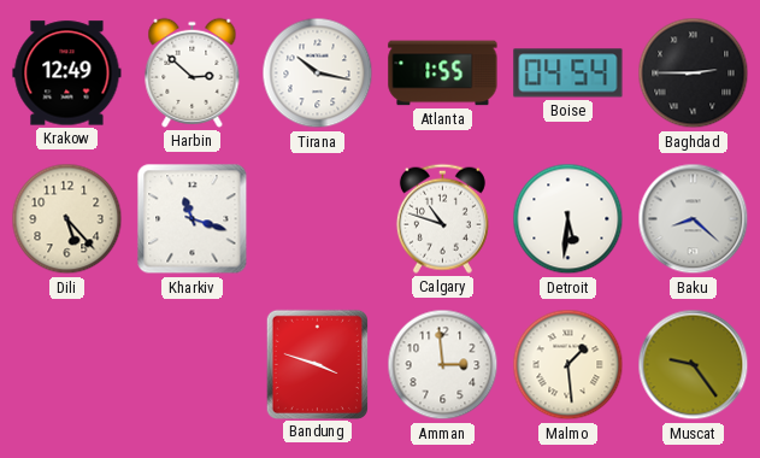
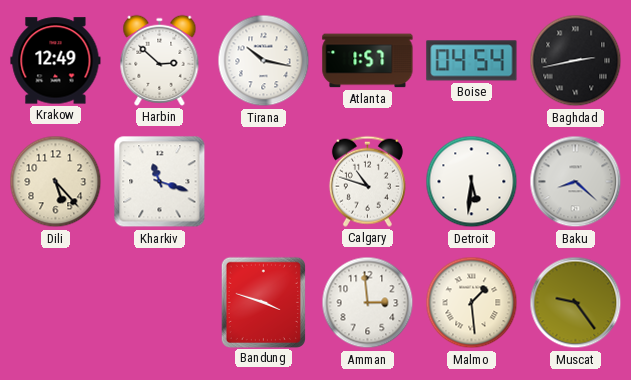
Atlanta: 1:55 -> 1:57 (368, 61)
Baghdad: 2:45 -> 2:43 (576, 61)
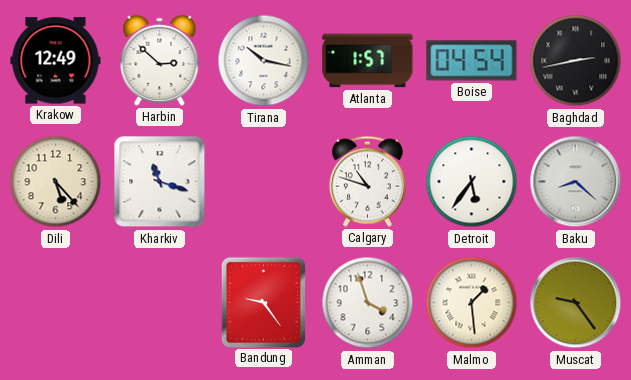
Detroit: 5:31 -> 5:36 (472, 182)
Bandung: 3:48 -> 9:24 (263, 302)
Amman: 2:59 -> 3:57 (368, 303)
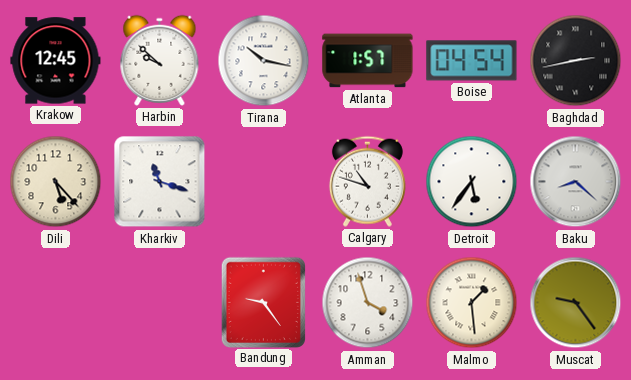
Krakow: 12:49 -> 12:45 (56, 61)
Harbin: 2:52 -> 9:52 (160, 60)
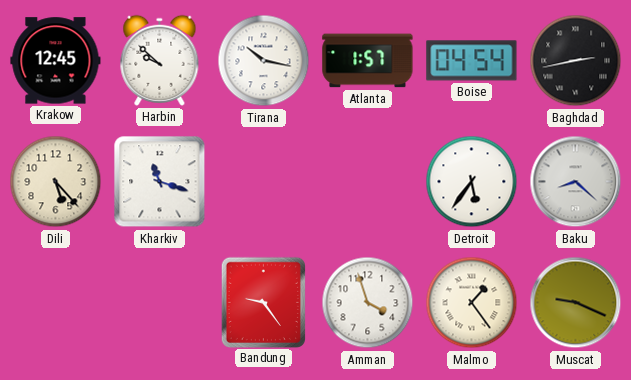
Calgary: 10:48 -> none (367, 181)
Malmo: 1:29 -> 1:24 (472, 303)
Muscat: 9:24 -> 9:19 (576, 303)
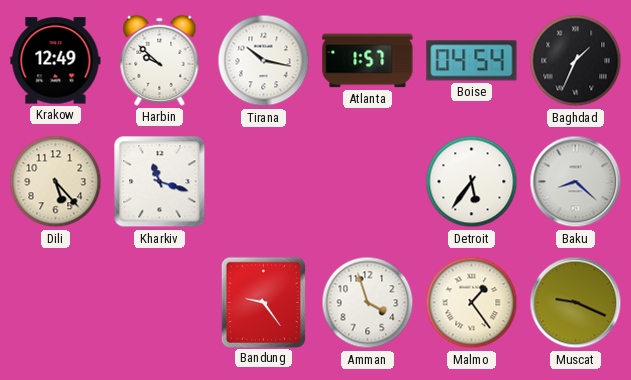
Krakow: 12:45 -> 12:49 (56, 61)
Baghdad: 2:43 -> 1:34 (576, 61)
